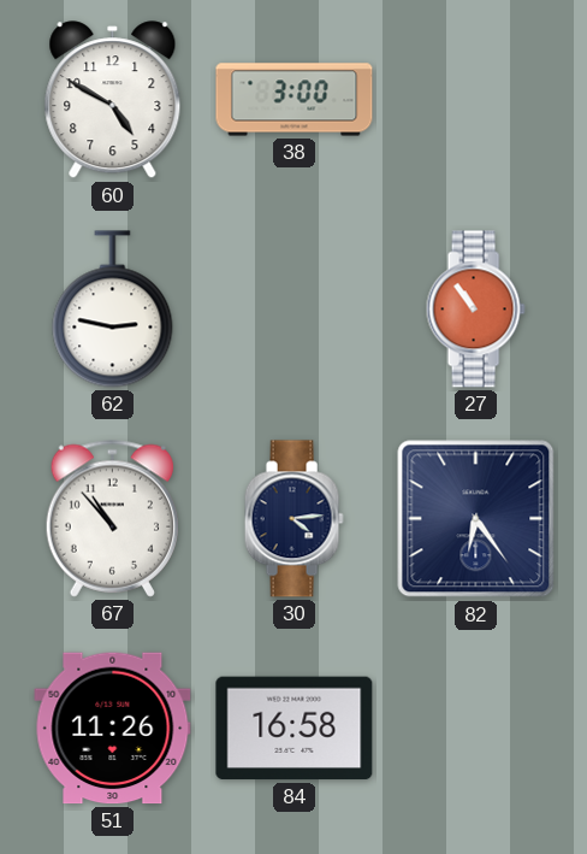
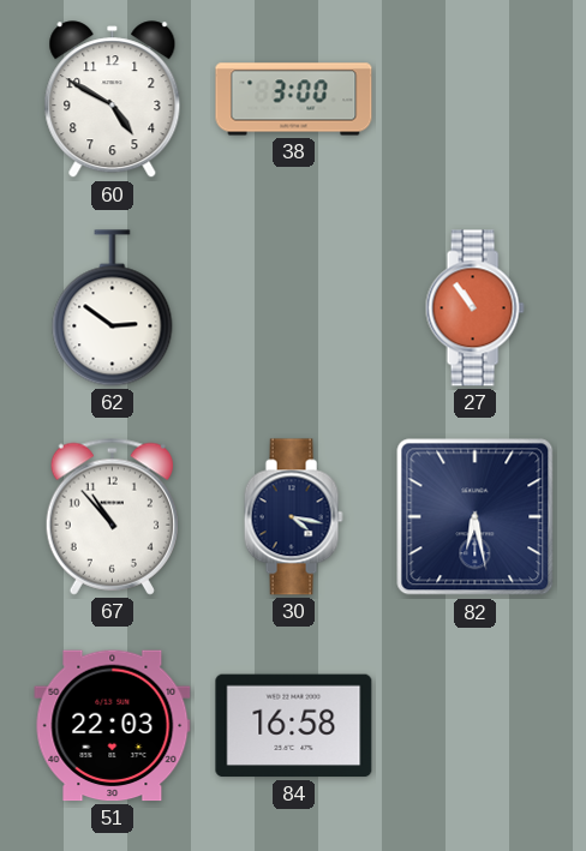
62: 2:47 -> 2:51 (113, 308)
30: 4:14 -> 4:17 (293, 517)
82: 6:24 -> 6:28 (476, 517)
51: 11:26 -> 22:03 (113, 726)
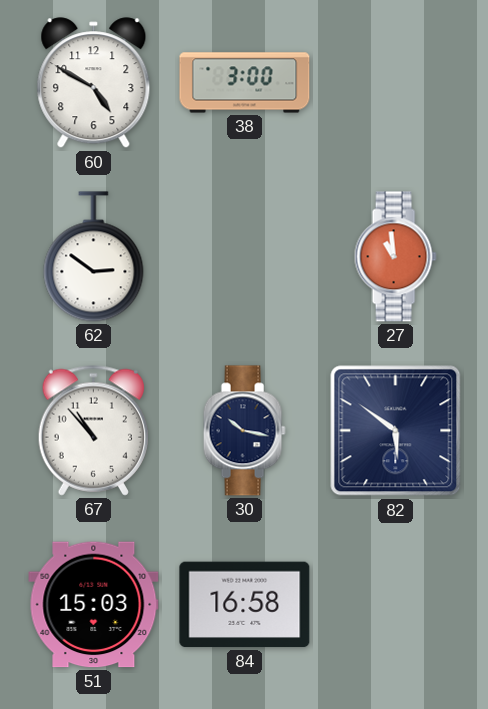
27: 10:54 -> 10:59 (395, 257)
30: 4:17 -> 10:17 (244, 431)
82: 6:28 -> 5:51 (396, 431)
51: 22:03 -> 15:03 (94, 605)
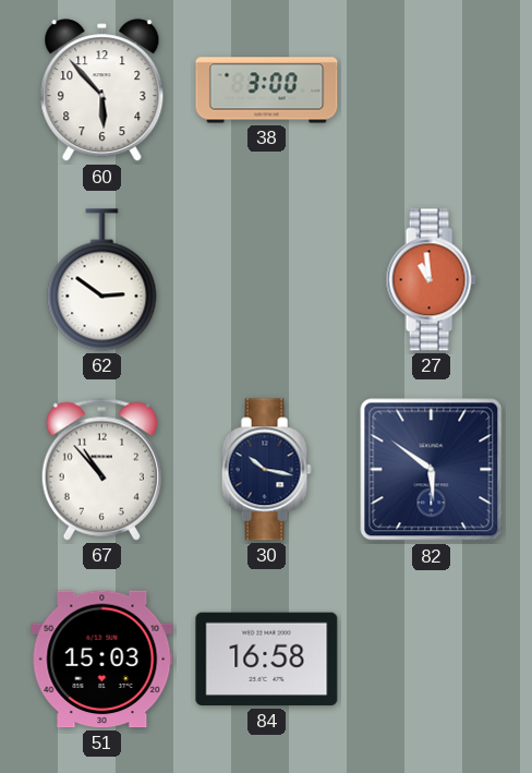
60: 4:50 -> 5:53 (102, 90)
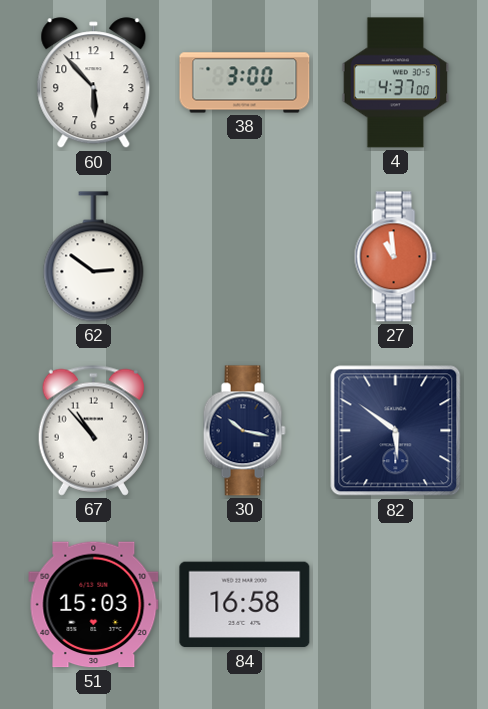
4: none -> 4:37 (396, 83)
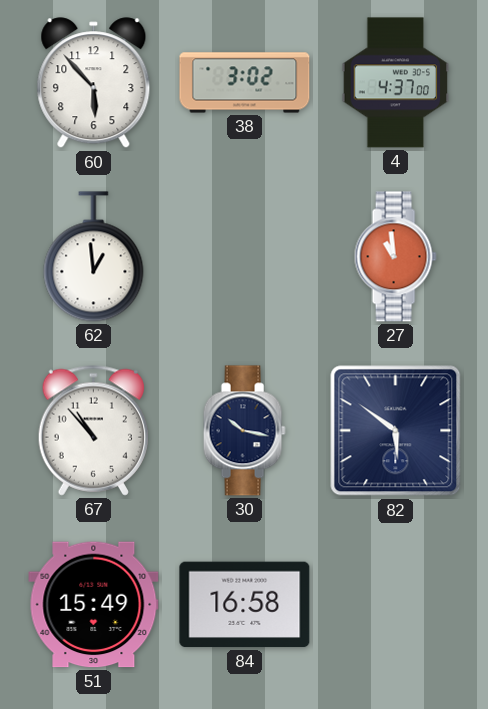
38: 3:00 -> 3:02 (245, 83)
62: 2:51 -> 12:59 (94, 257)
51: 15:03 -> 15:49 (94, 605)
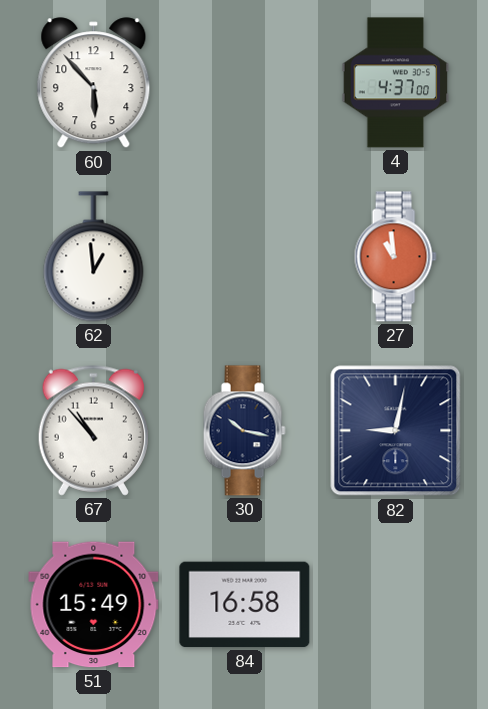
38: 3:02 -> none (245, 83)
82: 5:51 -> 9:02 (396, 431)
